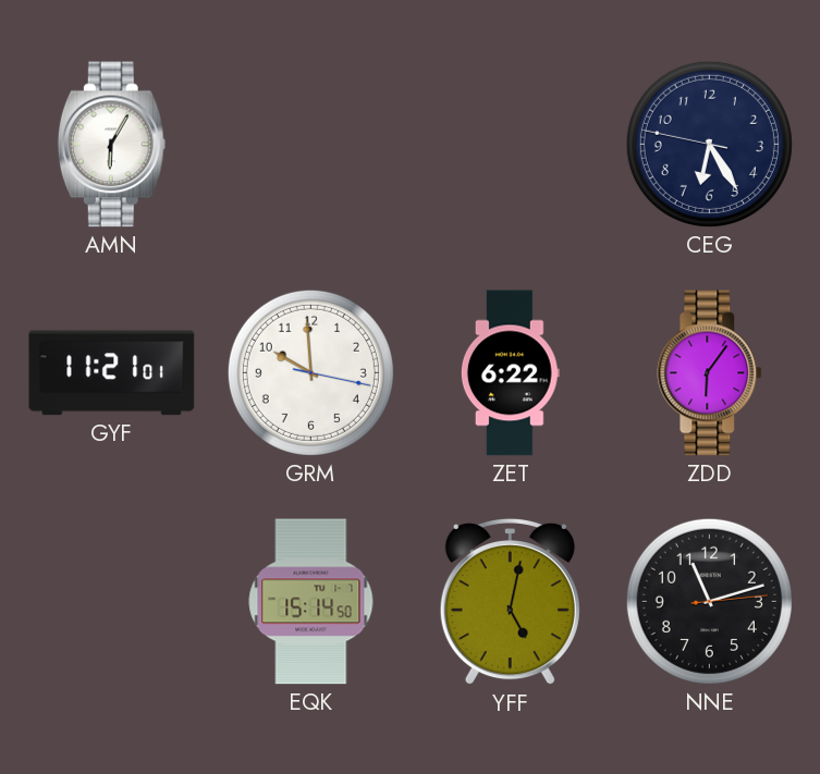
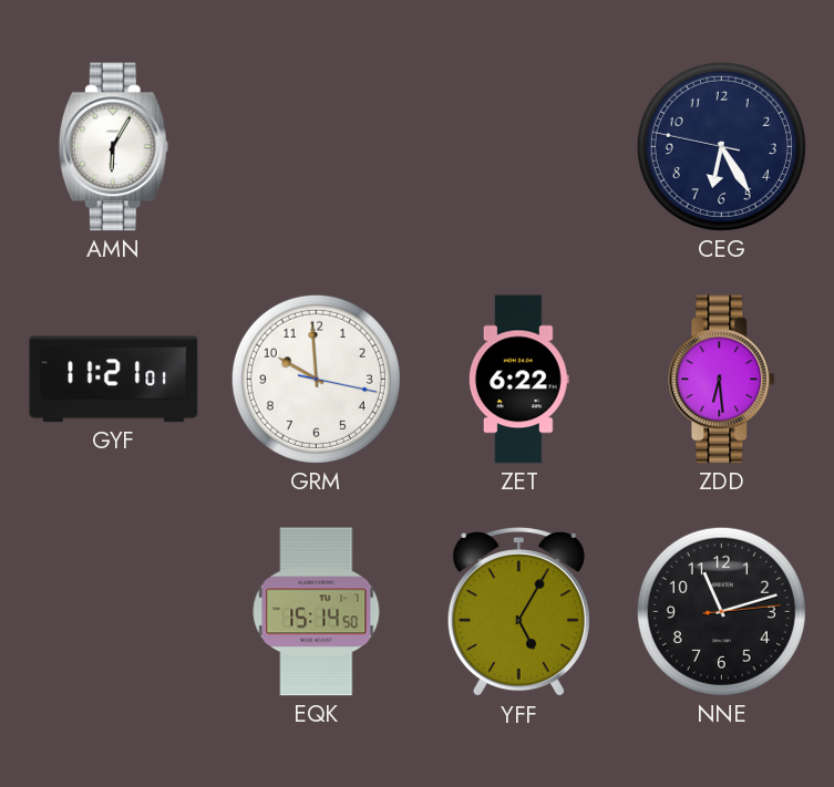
ZDD: 6:06 -> 6:29 (722, 380)
YFF: 5:02 -> 5:05 (518, 612)
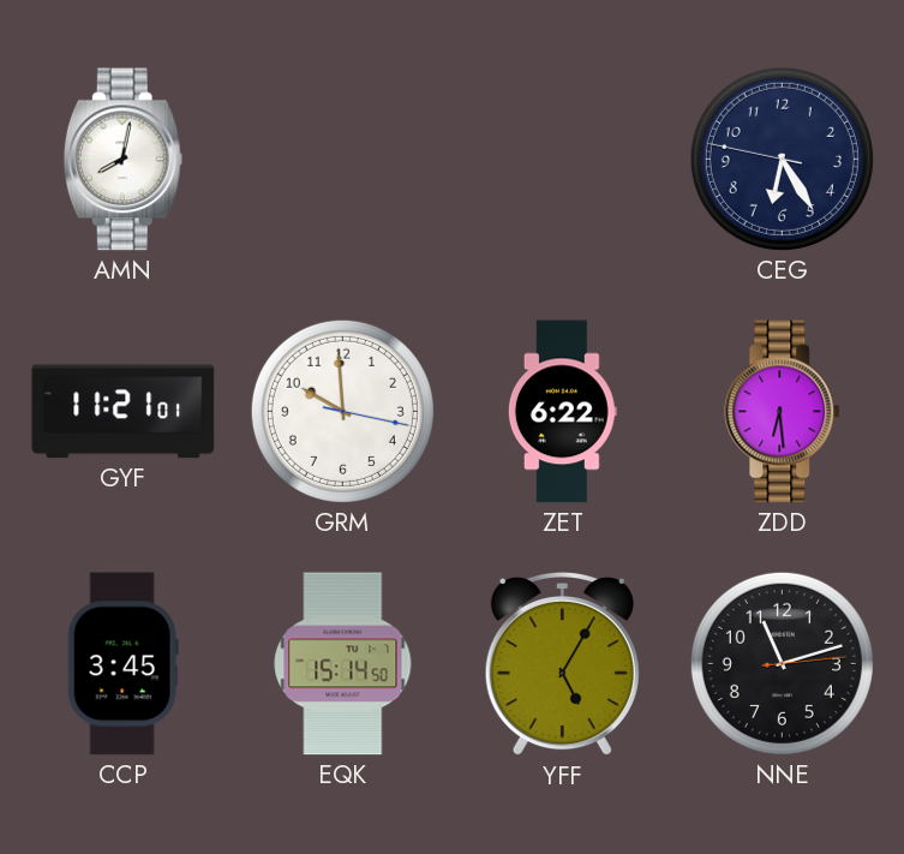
AMN: 6:05 -> 8:02 (122, 160)
CCP: none -> 3:45 (122, 664)
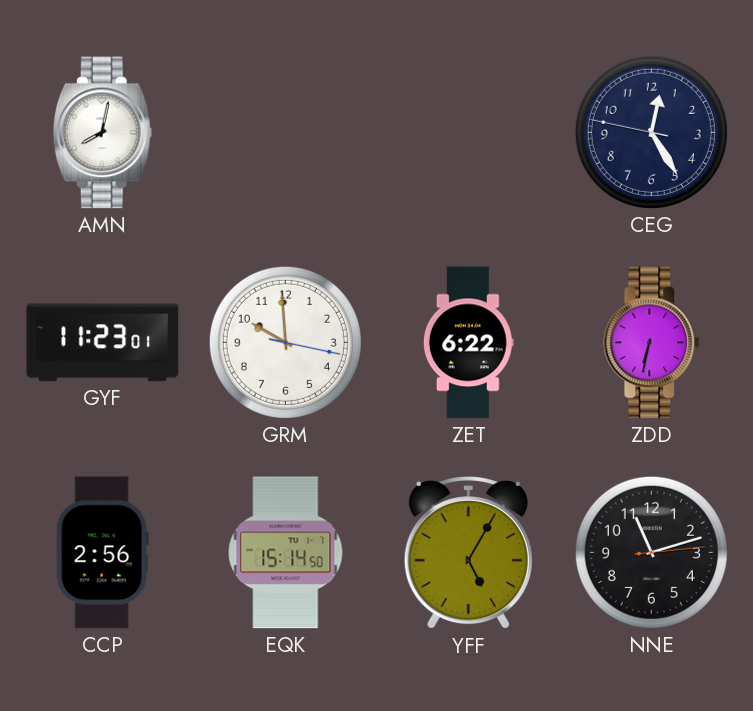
CEG: 6:24 -> 12:24 (651, 132)
GYF: 11:21 -> 11:23 (103, 343)
ZDD: 6:29 -> 6:32 (652, 343)
CCP: 3:45 -> 2:56 (102, 553)
